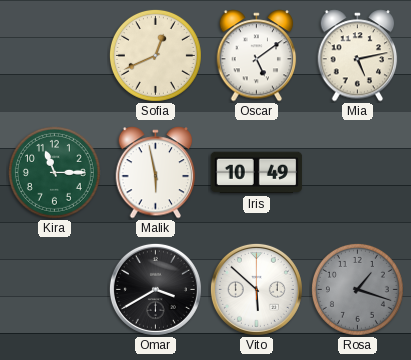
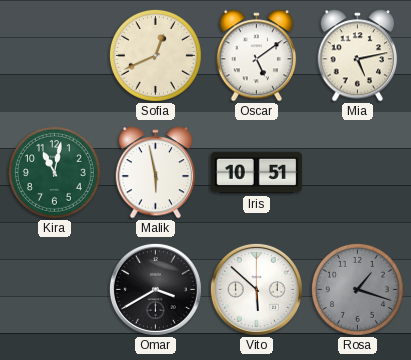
Kira: 11:15 -> 11:02 (54, 172)
Iris: 10:49 -> 10:51 (257, 173)
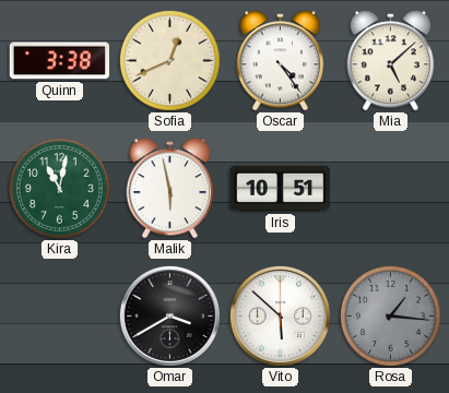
Quinn: none -> 3:38 (59, 61)
Oscar: 5:09 -> 4:24 (281, 61)
Mia: 5:13 -> 5:08 (391, 61)
Rosa: 1:18 -> 1:16 (390, 315)
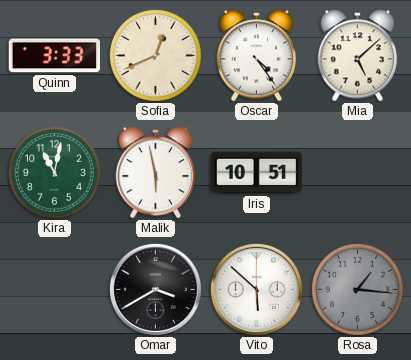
Quinn: 3:38 -> 3:33 (54, 56)
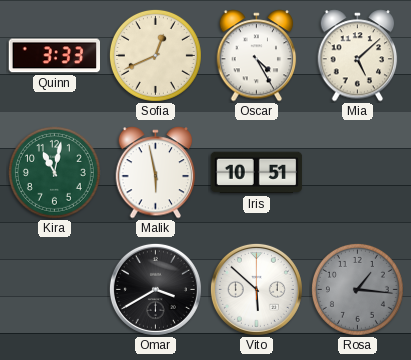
Oscar: 4:24 -> 4:25 (257, 56)
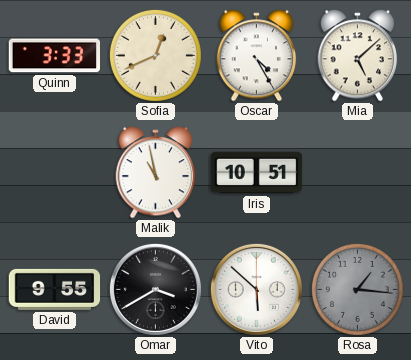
Kira: 11:02 -> none (54, 172)
Malik: 5:58 -> 10:58 (156, 173)
David: none -> 9:55 (55, 289)
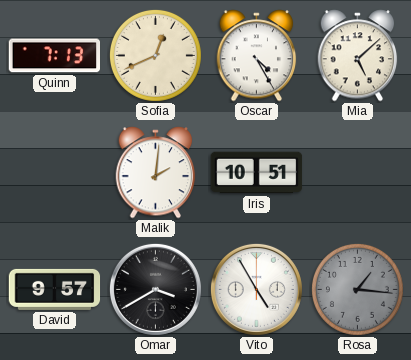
Quinn: 3:33 -> 7:13 (54, 56)
Malik: 10:58 -> 2:01 (156, 173)
David: 9:55 -> 9:57 (55, 289)
Vito: 5:52 -> 4:55 (256, 289)
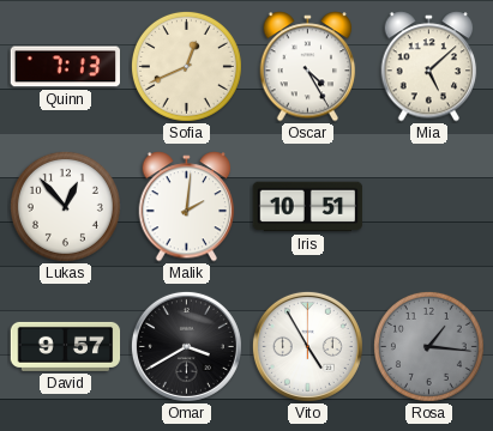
Lukas: none -> 12:53 (65, 206)
